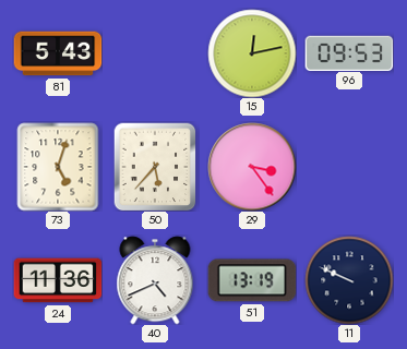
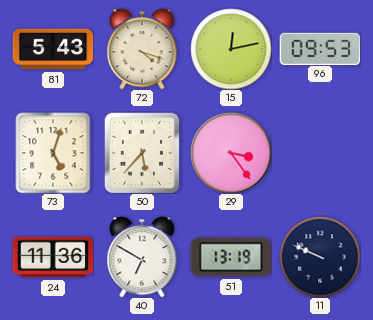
72: none -> 4:18 (142, 49)
40: 4:41 -> 6:50 (142, 257)
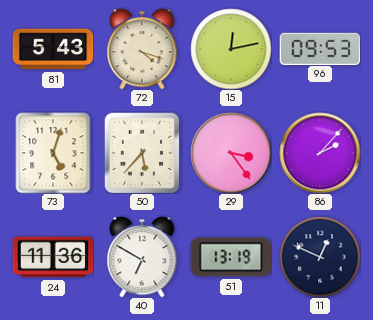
86: none -> 2:07 (320, 153)
11: 9:49 -> 12:49 (320, 257)
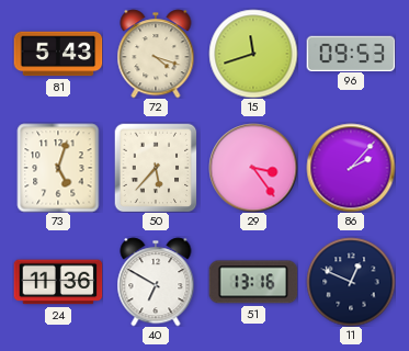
15: 12:13 -> 11:42 (253, 54)
51: 13:19 -> 13:16 (253, 282)
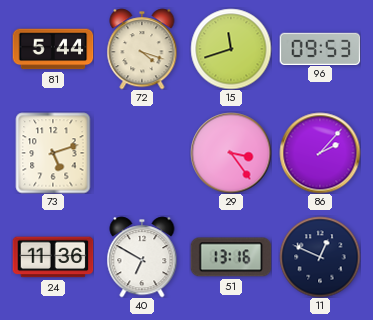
81: 5:43 -> 5:44 (53, 49)
73: 5:03 -> 5:12 (53, 153)
50: 5:37 -> none (156, 168)
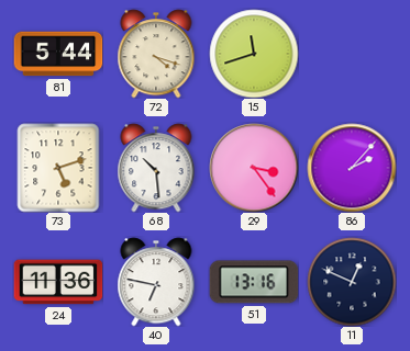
96: 09:53 -> none (320, 48)
68: none -> 10:29 (156, 168)
40: 6:50 -> 6:47 (156, 282)
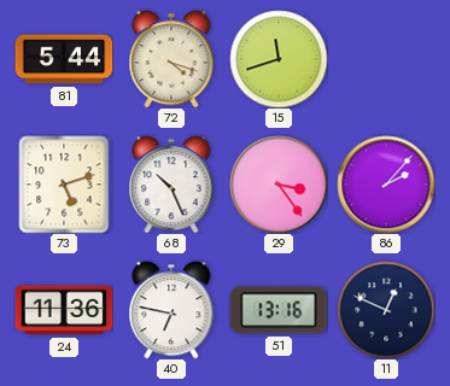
68: 10:29 -> 10:26 (171, 185)
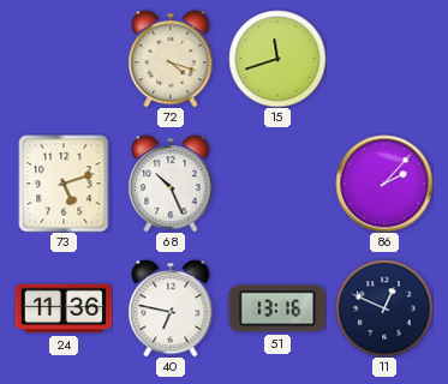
81: 5:44 -> none (64, 59)
29: 3:24 -> none (279, 185)
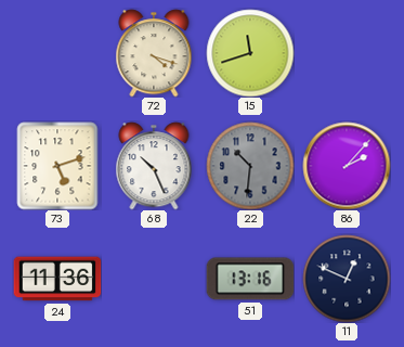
22: none -> 10:31 (250, 166)
40: 6:47 -> none (171, 308)
